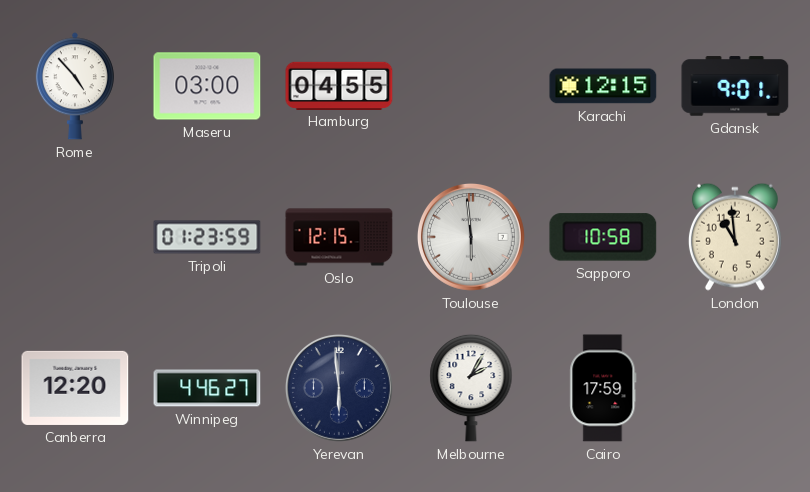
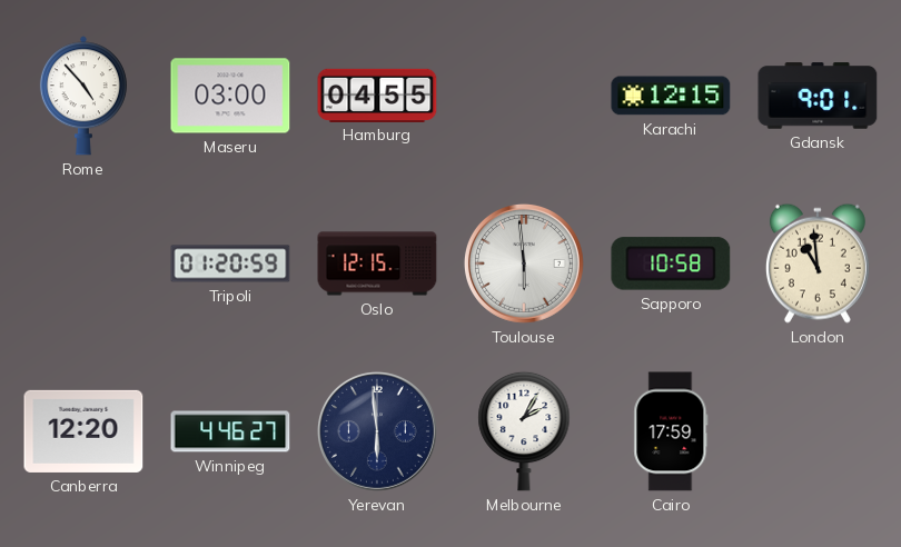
Tripoli: 01:23 -> 01:20 (230, 263)
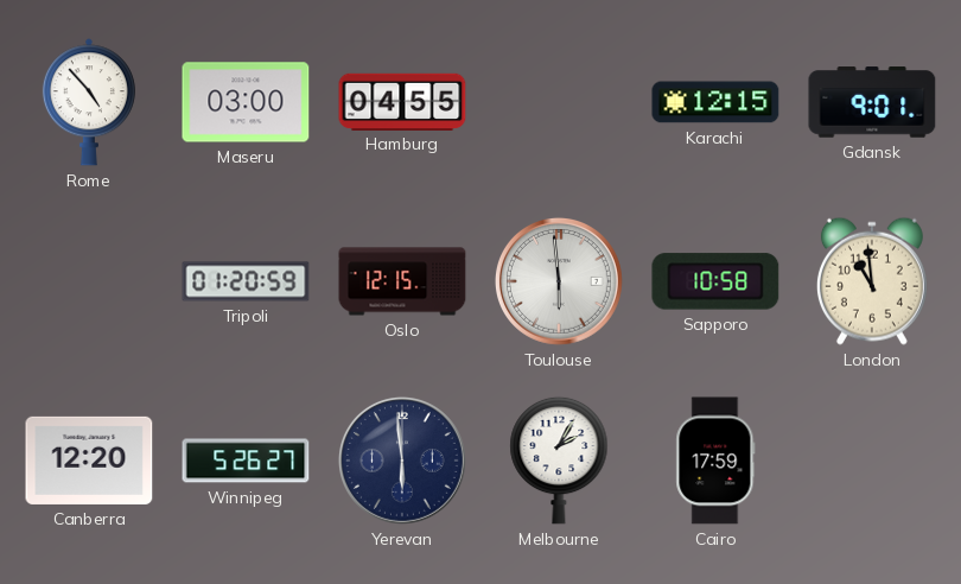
Winnipeg: 4:46 -> 5:26 (246, 461)
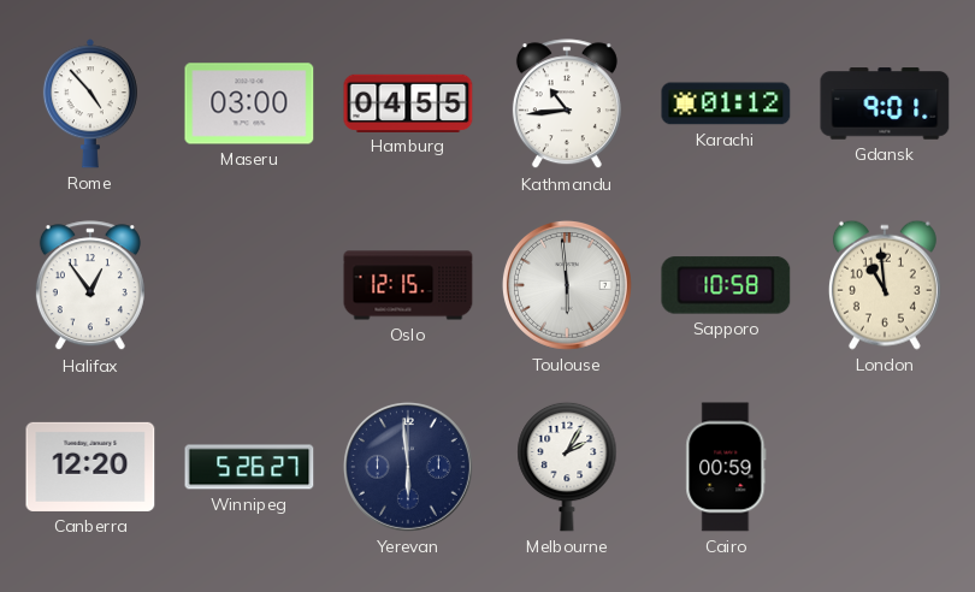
Kathmandu: none -> 10:44 (567, 105)
Karachi: 12:15 -> 01:12 (726, 103)
Halifax: none -> 12:54 (90, 286)
Tripoli: 01:20 -> none (246, 281)
Cairo: 17:59 -> 00:59 (726, 467)
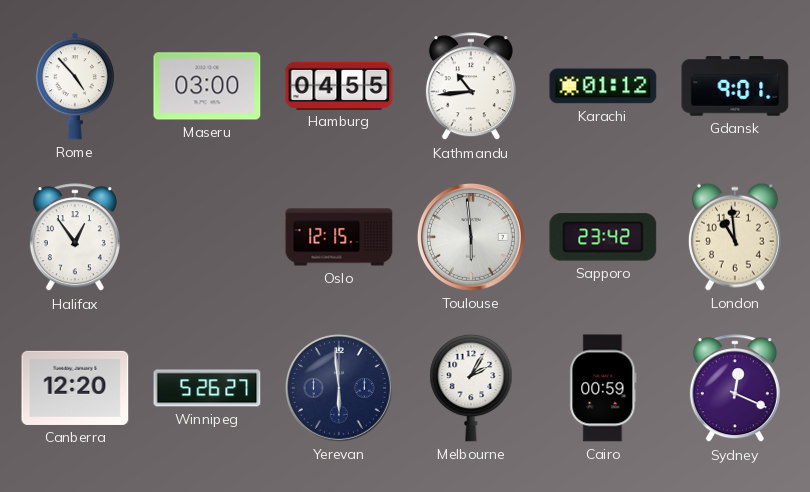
Sapporo: 10:58 -> 23:42 (603, 237)
Sydney: none -> 12:19 (735, 389)
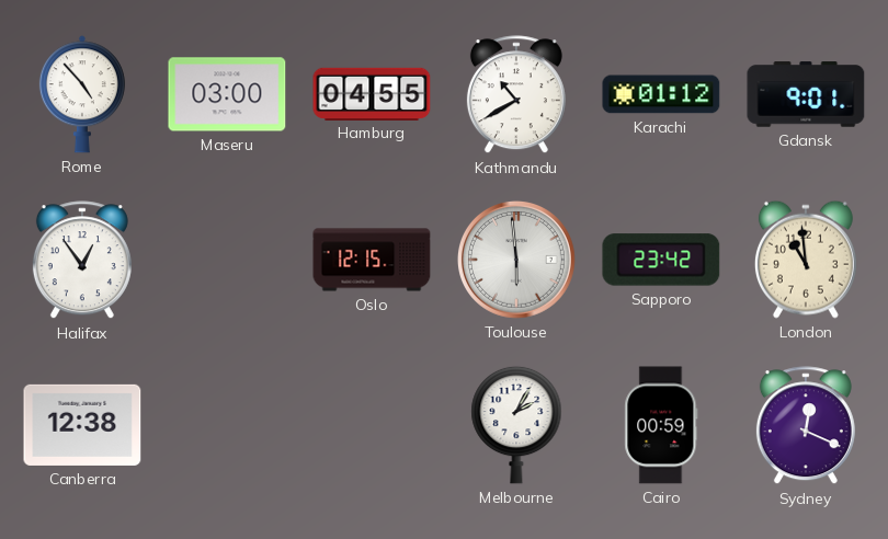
Kathmandu: 10:44 -> 10:40 (516, 95)
Canberra: 12:20 -> 12:38 (82, 425)
Winnipeg: 5:26 -> none (207, 388)
Yerevan: 5:59 -> none (339, 388)
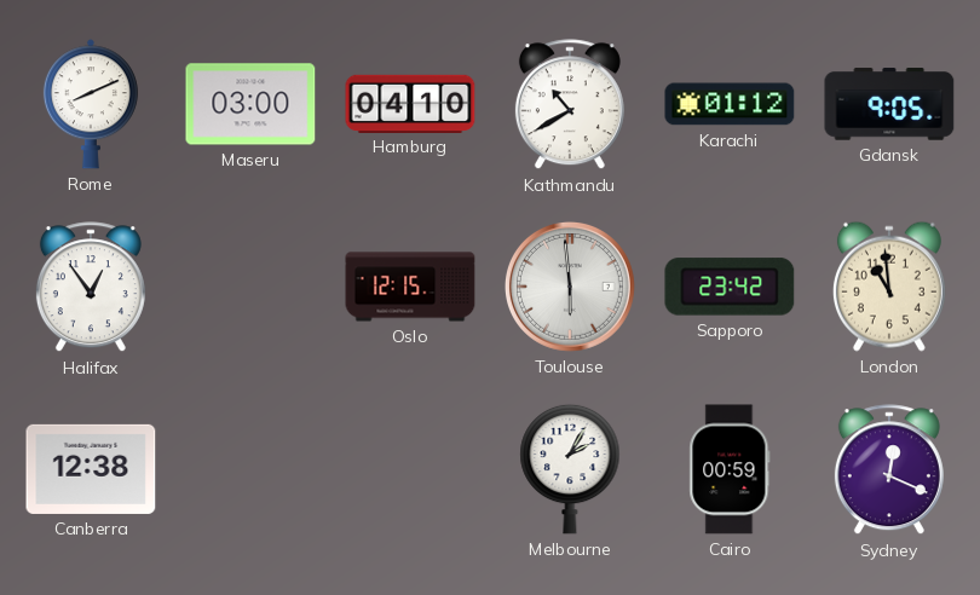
Rome: 4:53 -> 8:11 (91, 104)
Hamburg: 04:55 -> 04:10 (410, 103)
Gdansk: 9:01 -> 9:05 (889, 104)
